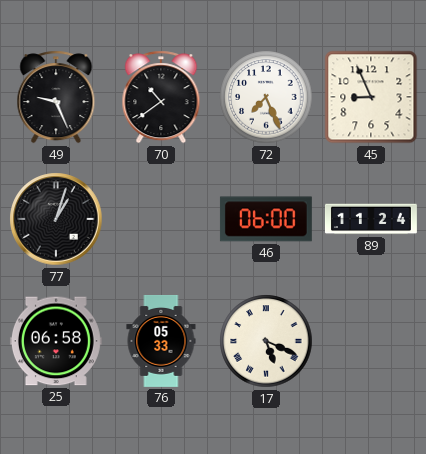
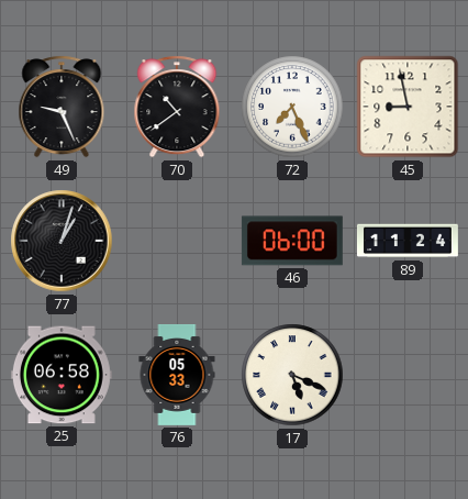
45: 8:56 -> 8:58 (408, 107)
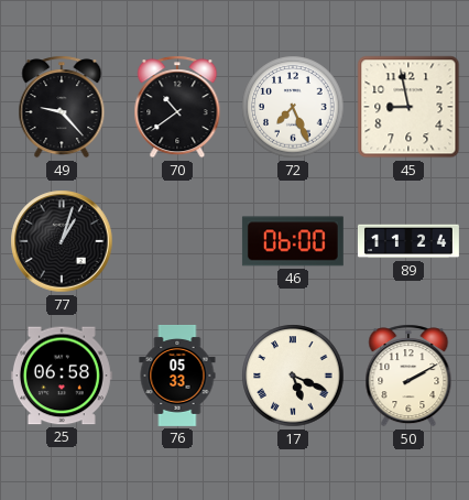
49: 9:26 -> 9:23 (62, 107)
50: none -> 2:10 (408, 376)
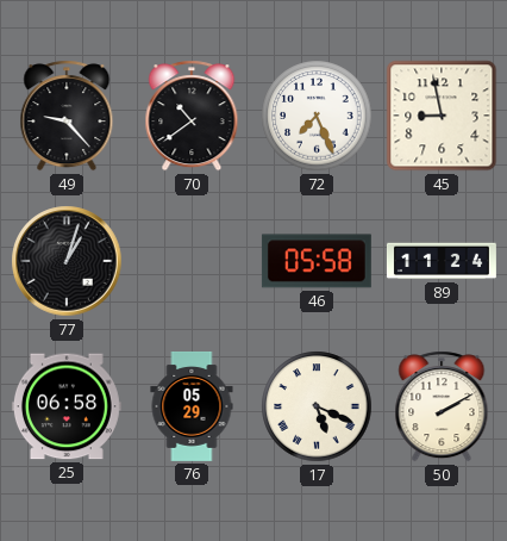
46: 06:00 -> 05:58 (317, 261)
76: 05:33 -> 05:29 (192, 406)
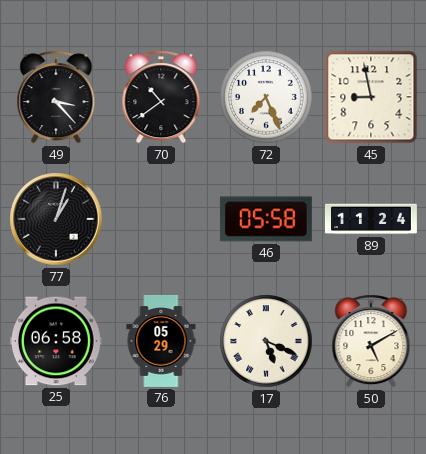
49: 9:23 -> 3:23 (56, 97)
50: 2:10 -> 5:10 (371, 341)
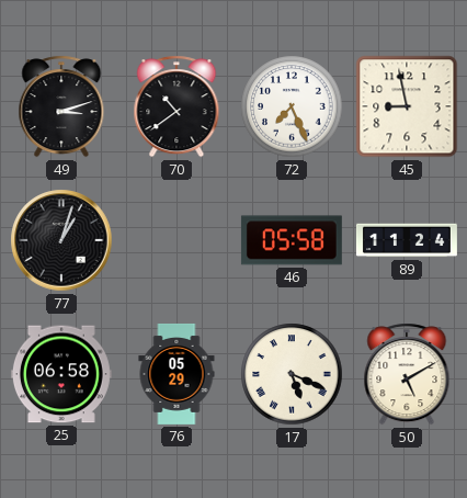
49: 3:23 -> 3:12 (61, 106)
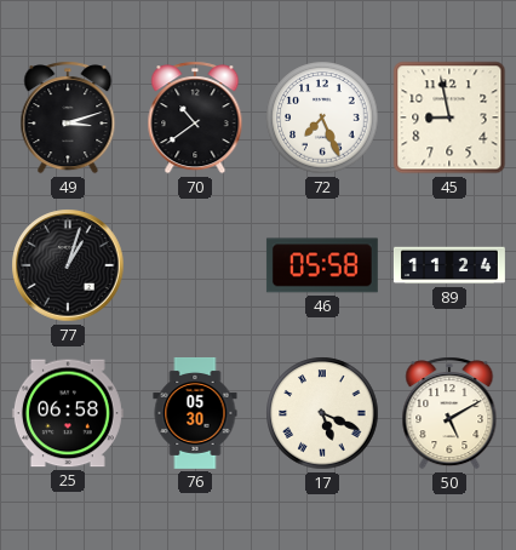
76: 05:29 -> 05:30 (195, 413)
